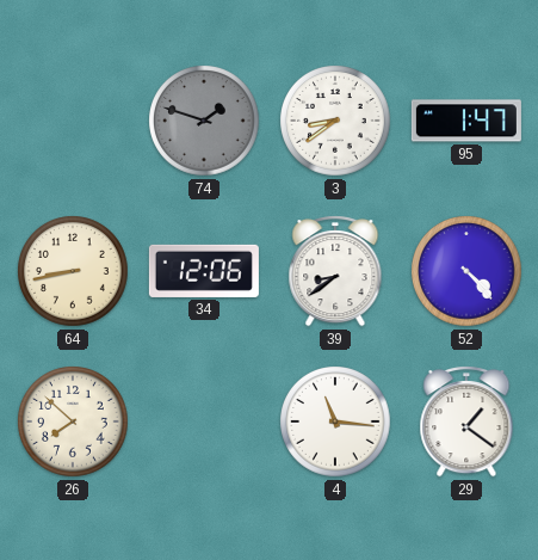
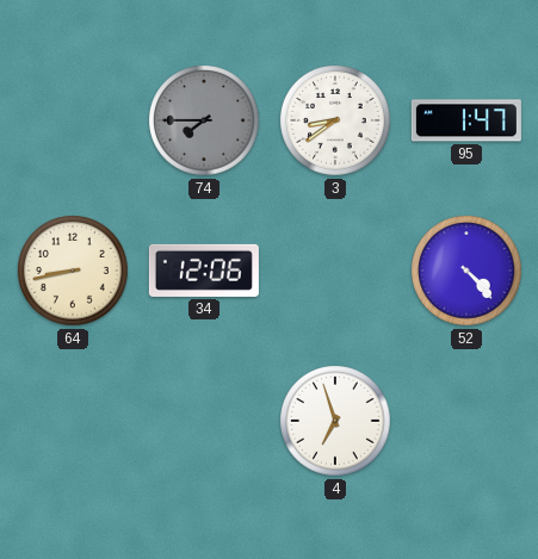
74: 1:48 -> 7:45 (204, 120)
39: 8:39 -> none (335, 272)
26: 7:52 -> none (73, 421)
4: 11:16 -> 6:57 (335, 421)
29: 1:21 -> none (466, 423)
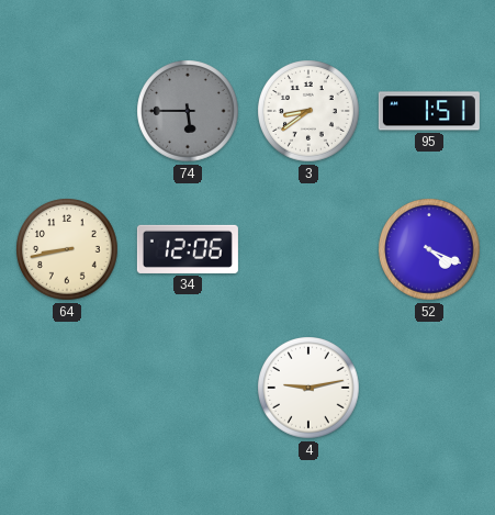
74: 7:45 -> 5:45 (188, 111)
95: 1:47 -> 1:51 (429, 111)
52: 4:23 -> 4:19 (429, 249)
4: 6:57 -> 9:13 (308, 388)
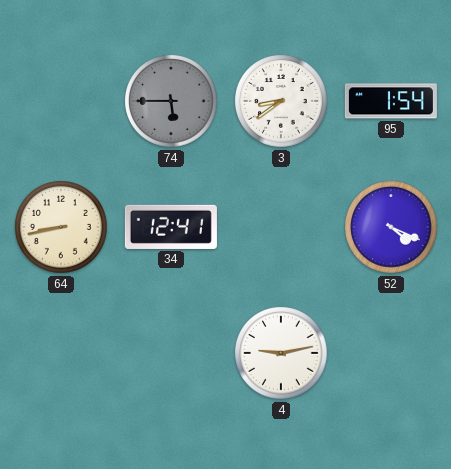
95: 1:51 -> 1:54 (391, 101)
34: 12:06 -> 12:41 (171, 227)
